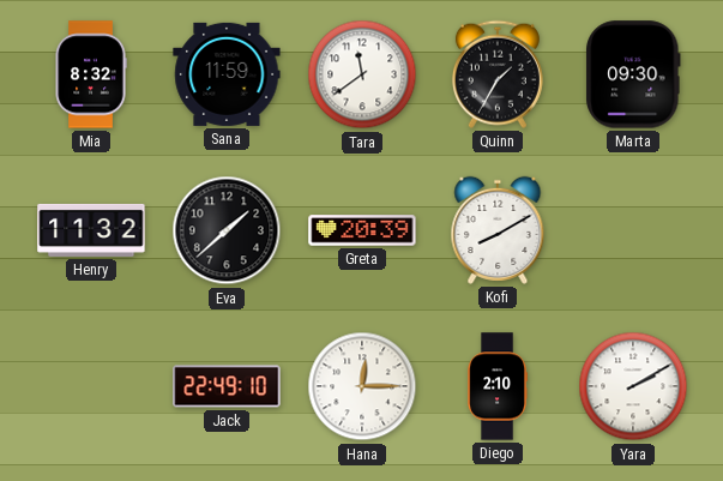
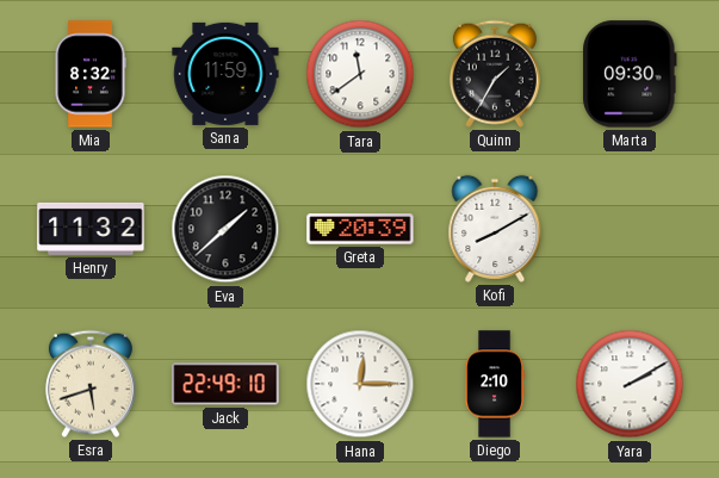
Esra: none -> 5:42 (91, 384)
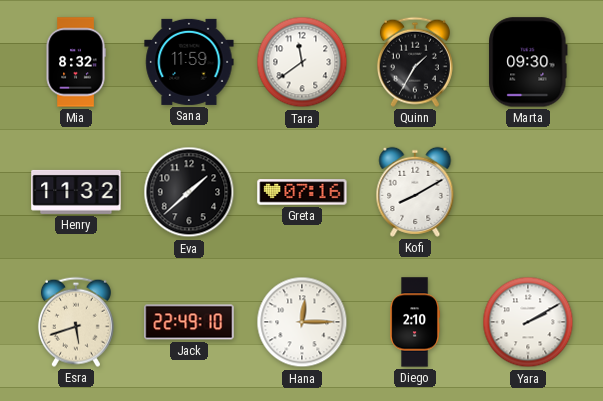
Greta: 20:39 -> 07:16 (302, 192)
